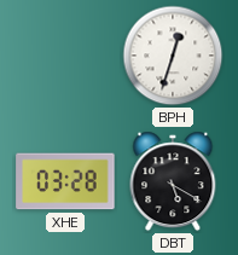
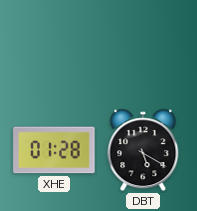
BPH: 12:33 -> none (173, 56)
XHE: 03:28 -> 01:28 (54, 150)
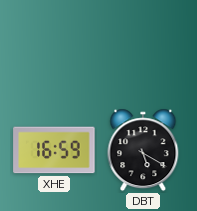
XHE: 01:28 -> 16:59 (54, 150)
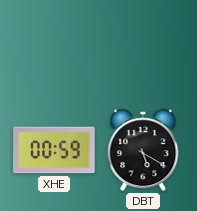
XHE: 16:59 -> 00:59 (54, 150)
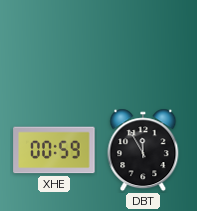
DBT: 5:20 -> 11:55 (143, 150)
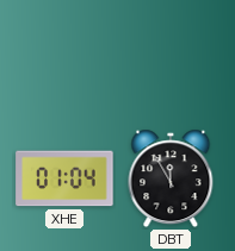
XHE: 00:59 -> 01:04 (64, 178)
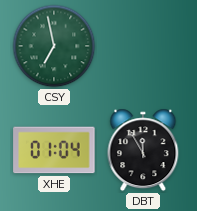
CSY: none -> 6:58 (54, 46)
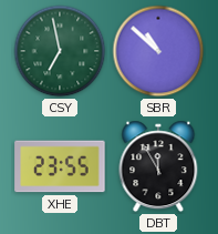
SBR: none -> 10:52 (158, 51)
XHE: 01:04 -> 23:55 (60, 166)
